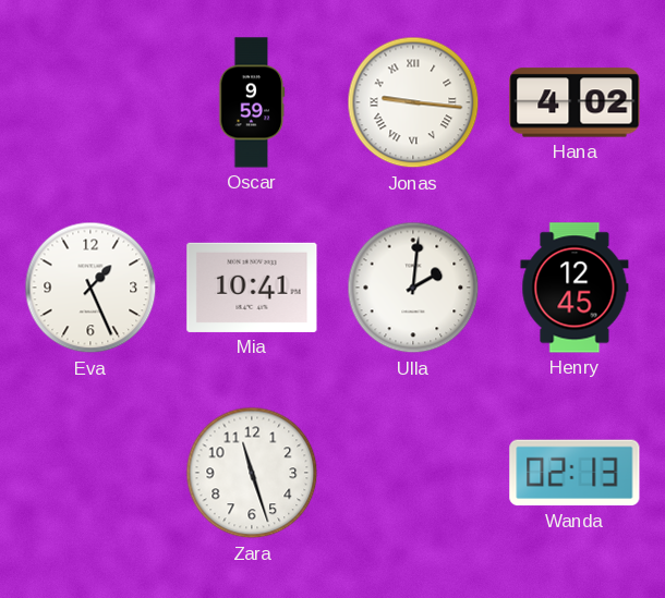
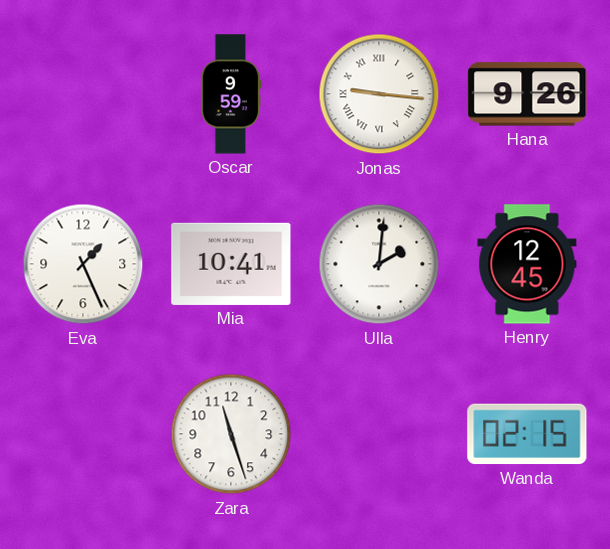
Hana: 4:02 -> 9:26 (527, 94)
Wanda: 02:13 -> 02:15 (527, 434)
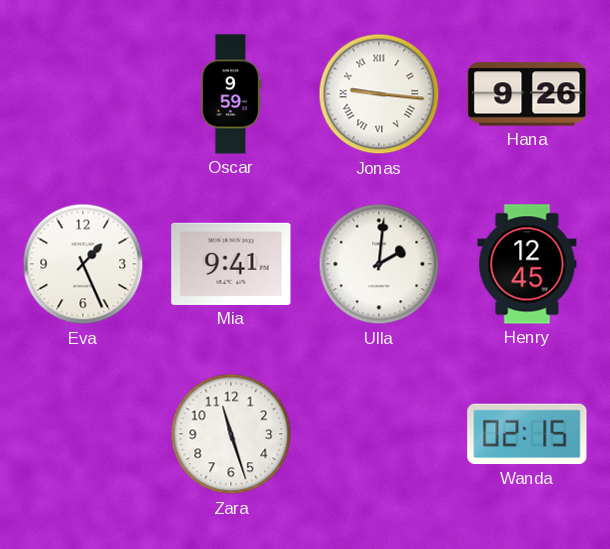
Mia: 10:41 -> 9:41 (231, 264)
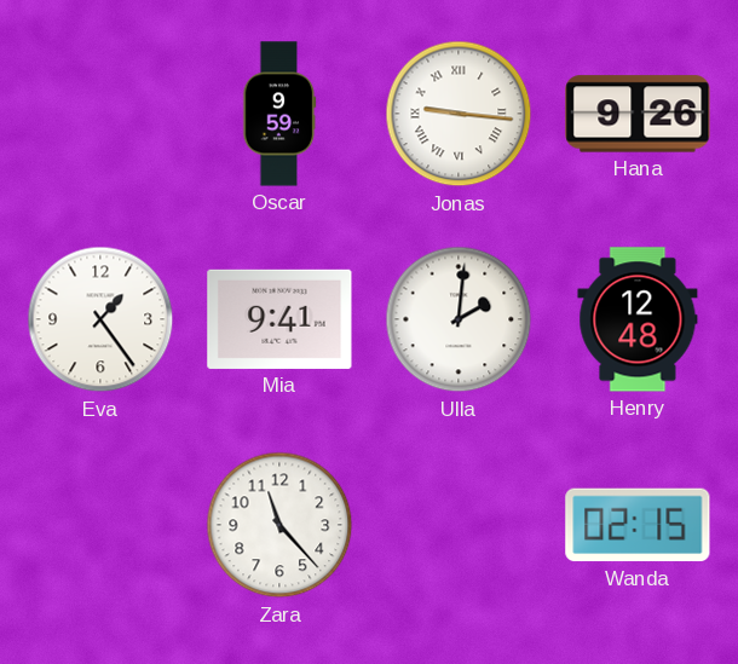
Eva: 1:26 -> 1:24 (100, 319)
Henry: 12:45 -> 12:48 (638, 319)
Zara: 11:27 -> 11:23 (279, 525)
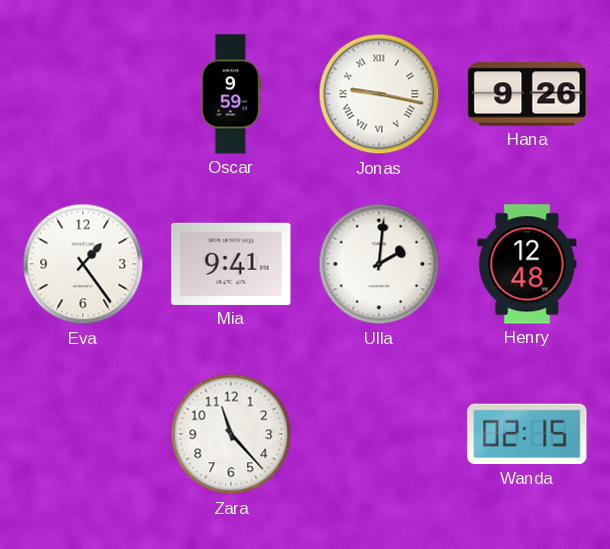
Jonas: 9:16 -> 9:17 (379, 94)
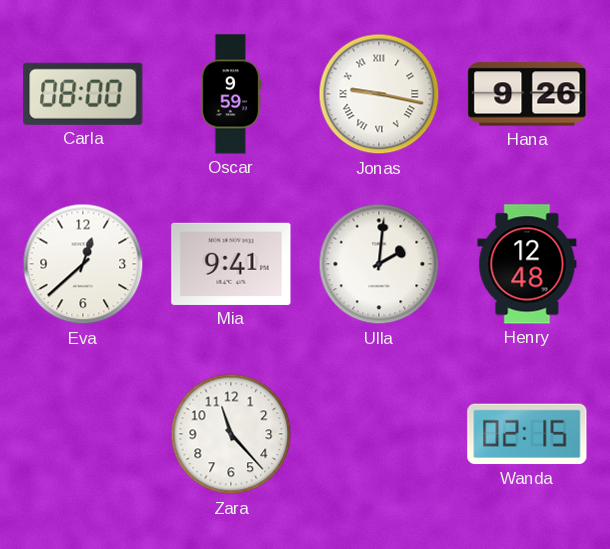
Carla: none -> 08:00 (83, 94)
Eva: 1:24 -> 12:38 (83, 264)
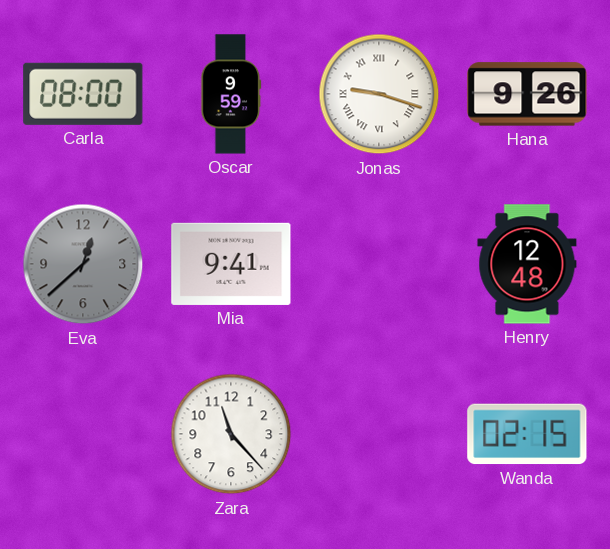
Jonas: 9:17 -> 9:18 (379, 94)
Eva dial: white -> grey (83, 264)
Ulla: 2:01 -> none (379, 264)
